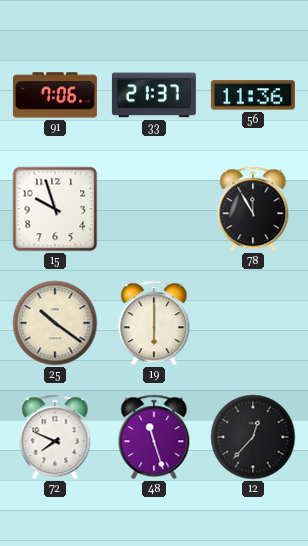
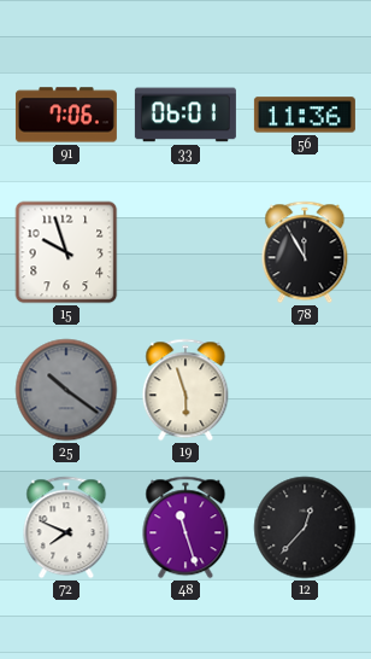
33: 21:37 -> 06:01 (185, 115)
25 dial: cream -> grey (66, 390)
19: 6:00 -> 5:57 (185, 390)
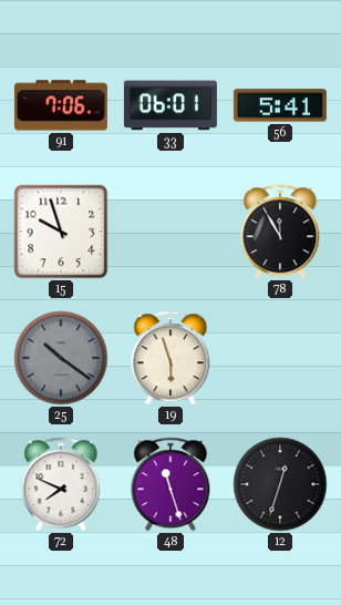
56: 11:36 -> 5:41 (280, 105)
12: 12:37 -> 12:33 (280, 484)
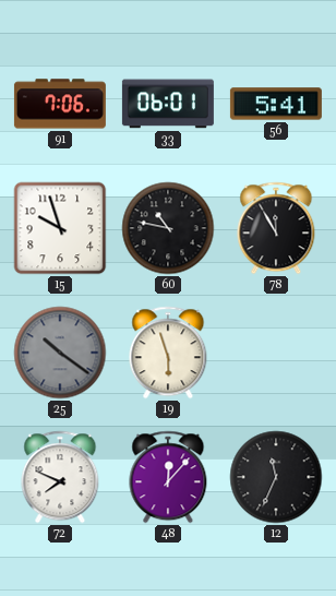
60: none -> 10:47 (168, 228)
48: 11:27 -> 12:07 (168, 477)
12: 12:33 -> 11:34 (276, 477)
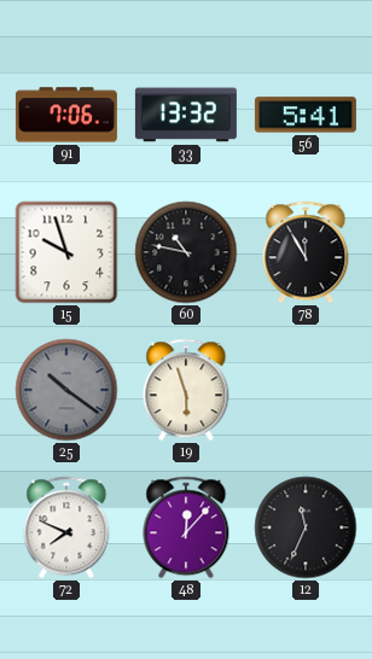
33: 06:01 -> 13:32 (186, 115)
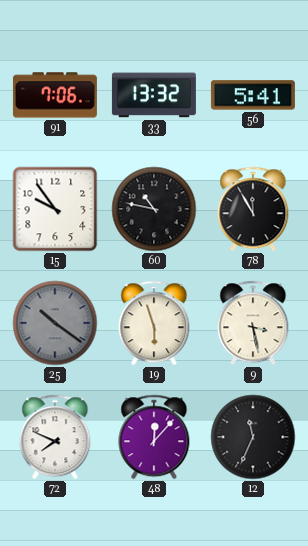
15: 9:57 -> 9:54 (55, 209)
9: none -> 3:28 (253, 323)
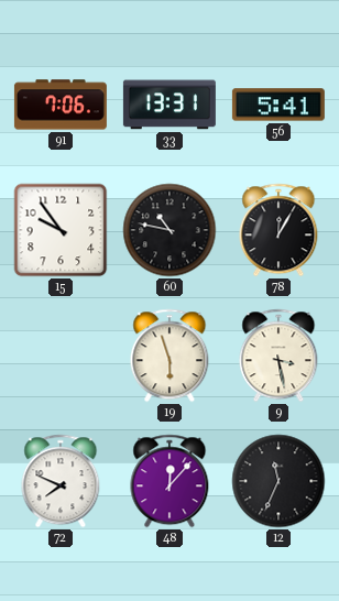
33: 13:32 -> 13:31 (169, 105)
78: 11:55 -> 12:05 (278, 230)
25: 10:21 -> none (55, 323)
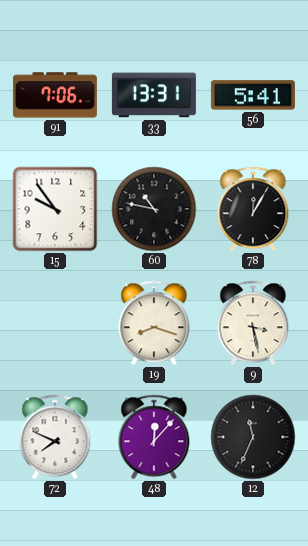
19: 5:57 -> 8:18 (154, 323)
